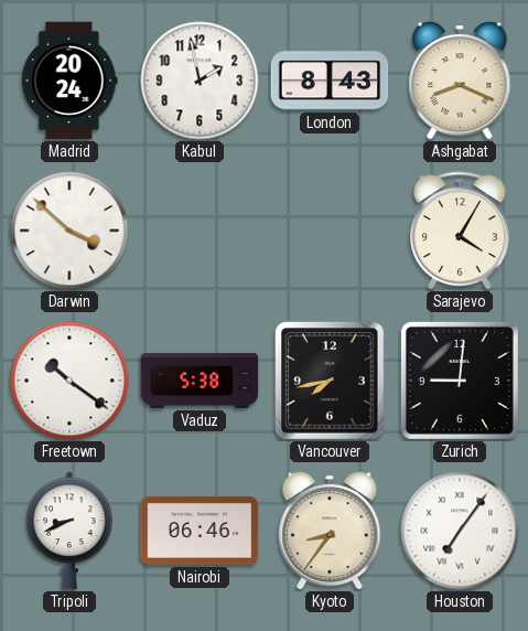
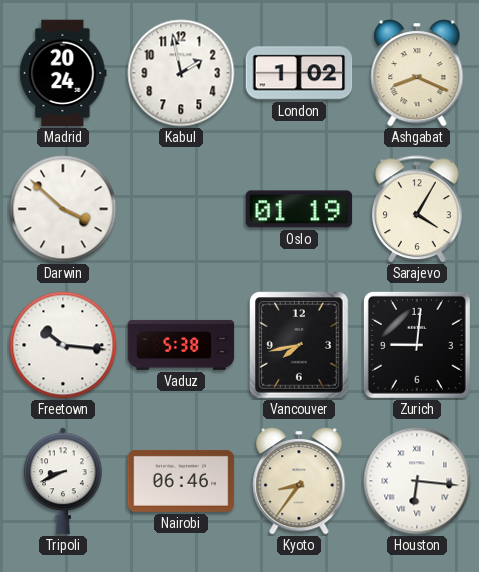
London: 8:43 -> 1:02 (299, 73)
Oslo: none -> 01:19 (299, 209)
Freetown: 10:21 -> 10:16 (63, 345)
Houston: 7:06 -> 6:16 (417, 481)
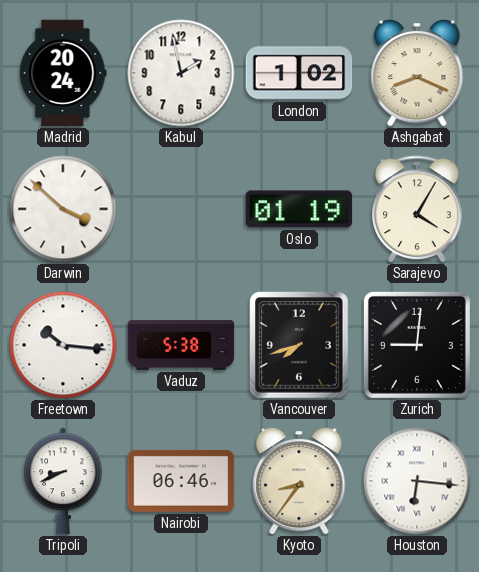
Vancouver: 7:43 -> 7:42 (299, 345)
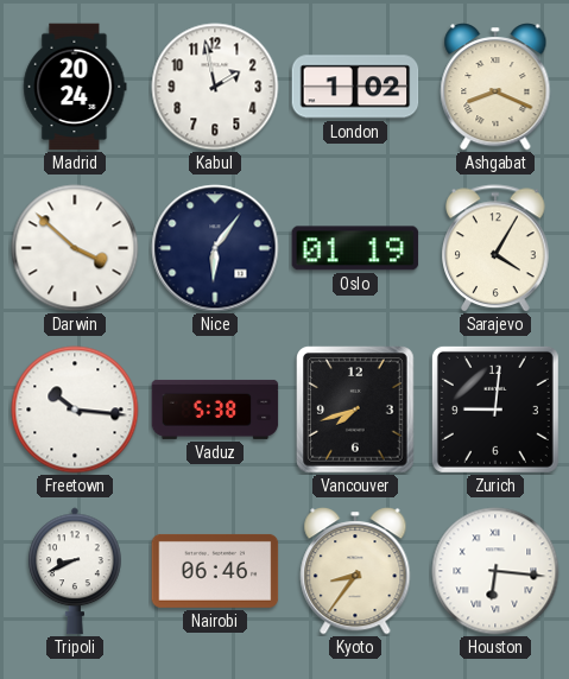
Nice: none -> 6:06 (215, 248)
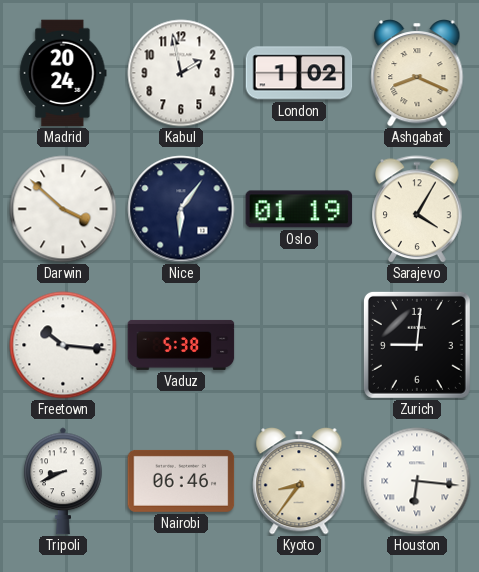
Vancouver: 7:42 -> none (355, 410)
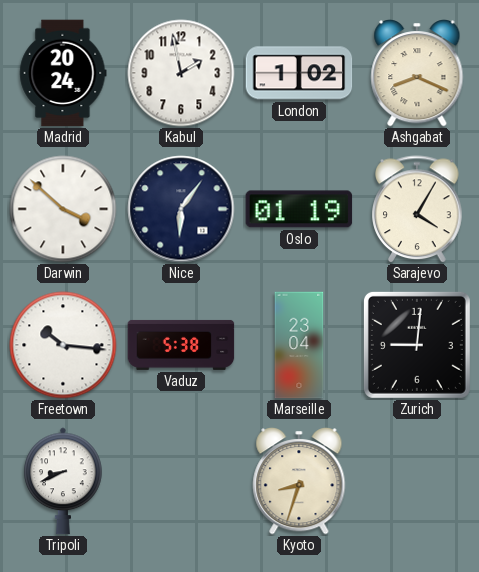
Marseille: none -> 23:04 (299, 345)
Nairobi: 06:46 -> none (181, 481)
Kyoto: 8:36 -> 8:33 (299, 481)
Houston: 6:16 -> none (417, 481)
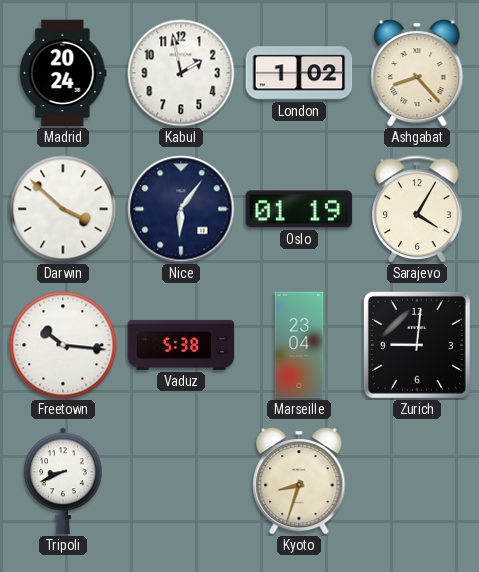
Ashgabat: 8:19 -> 8:23 (417, 73)
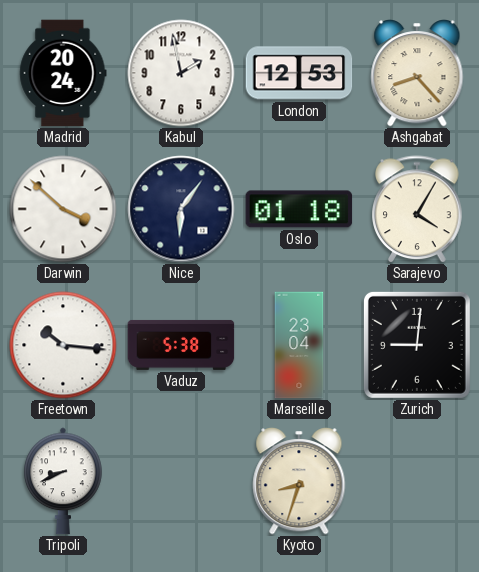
London: 1:02 -> 12:53 (299, 73)
Oslo: 01:19 -> 01:18 (299, 209)
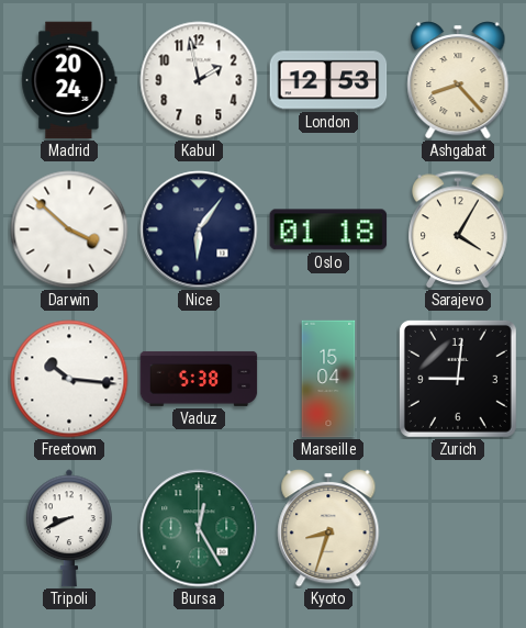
Marseille: 23:04 -> 15:04 (328, 379)
Bursa: none -> 12:25 (199, 528)
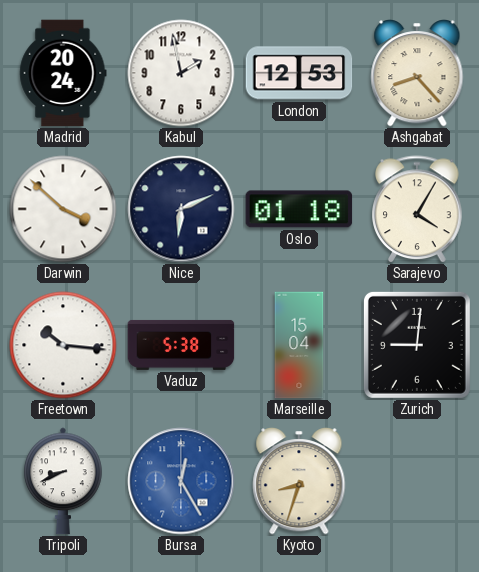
Nice: 6:06 -> 6:11 (181, 209)
Bursa dial: green -> blue (181, 481)
